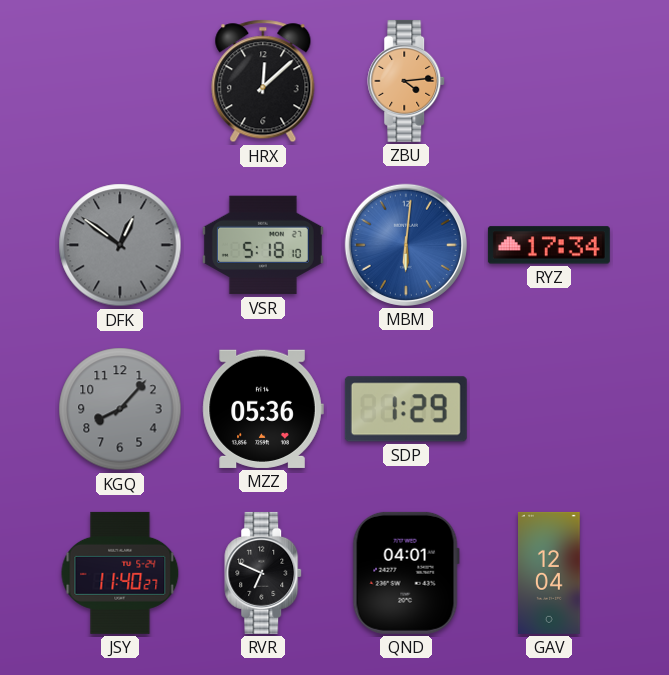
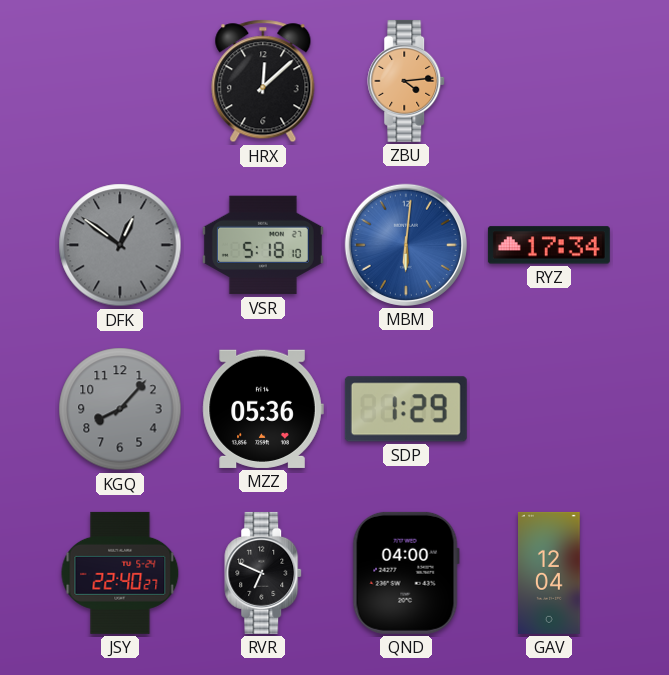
JSY: 11:40 -> 22:40 (120, 573)
QND: 04:01 -> 04:00 (406, 573)
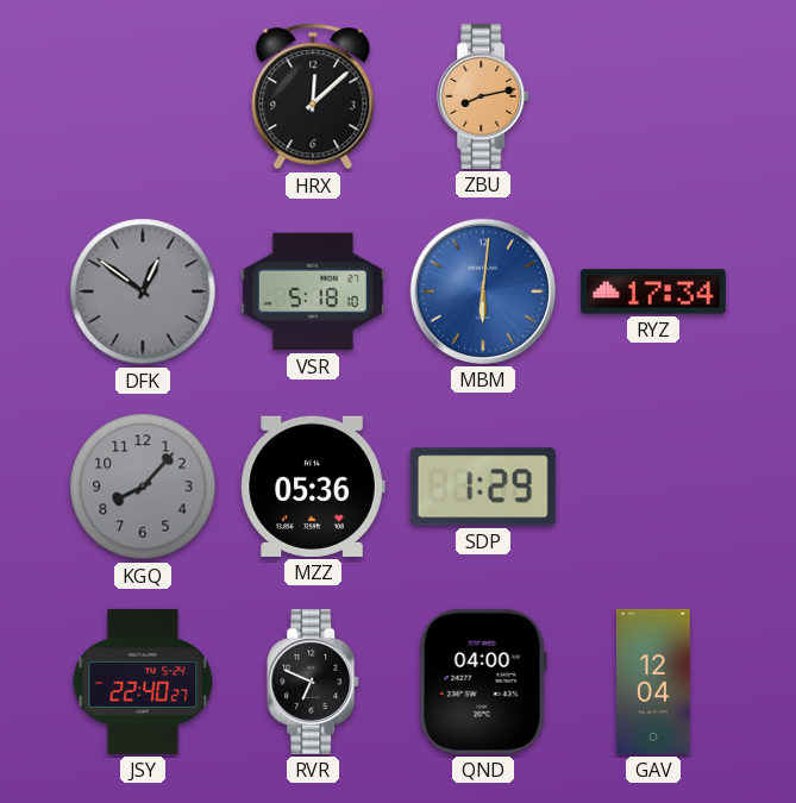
ZBU: 4:14 -> 8:13 (484, 96)
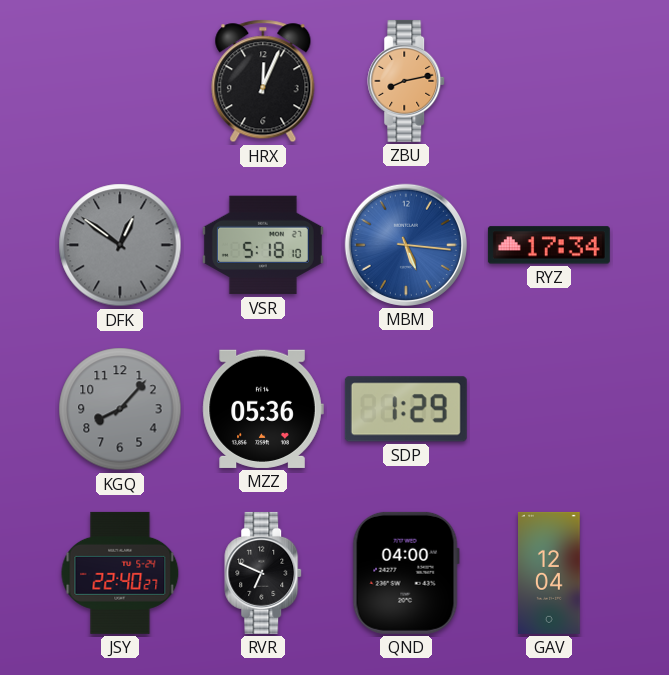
HRX: 12:08 -> 12:04 (263, 81)
MBM: 6:01 -> 5:16 (406, 245)
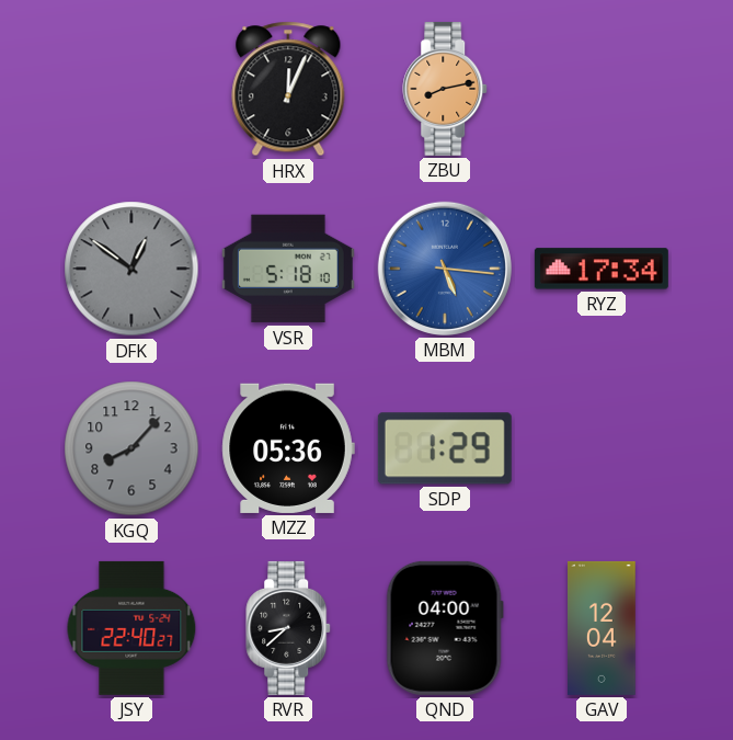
RVR: 6:49 -> 8:38 (289, 628)
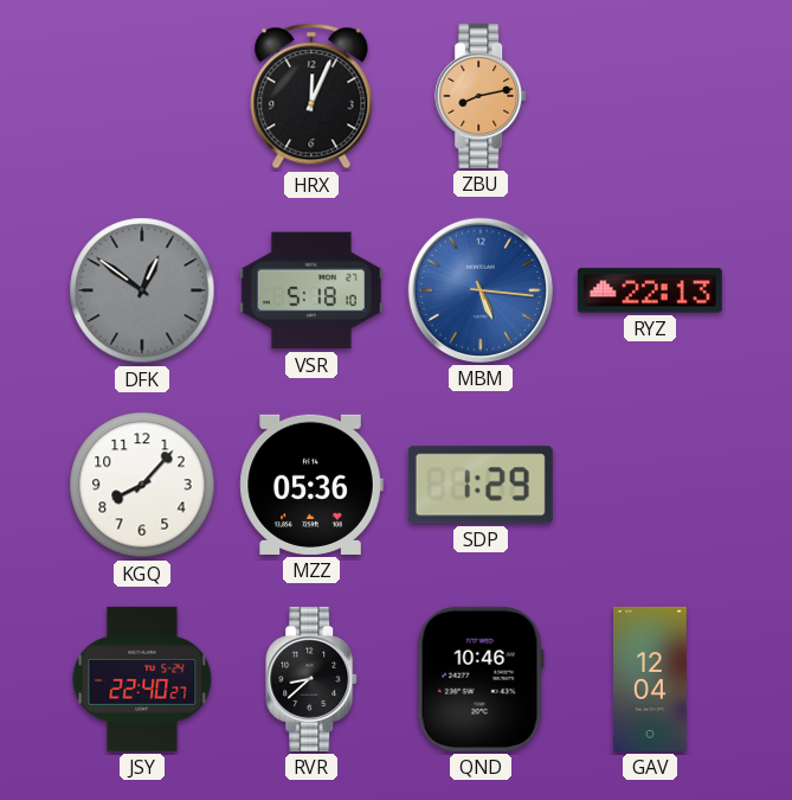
RYZ: 17:34 -> 22:13 (650, 290)
KGQ dial: grey -> white (142, 485)
QND: 04:00 -> 10:46 (481, 679)
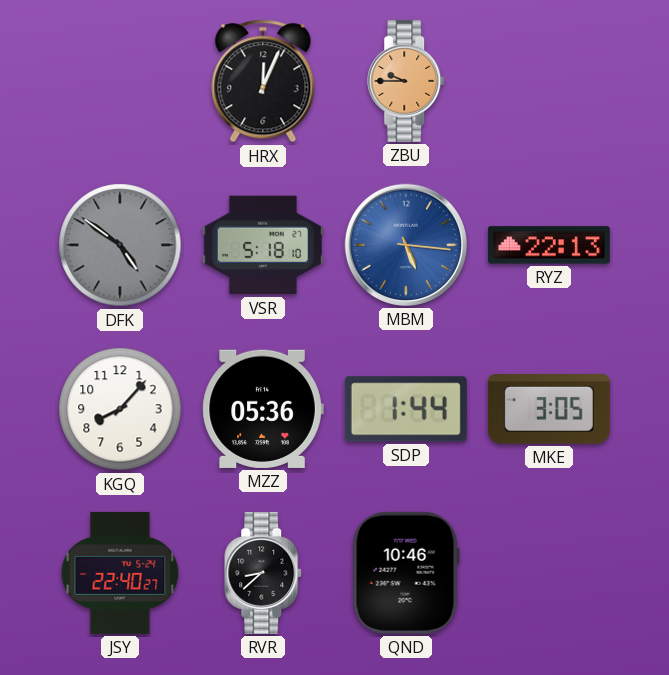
ZBU: 8:13 -> 9:45 (407, 81)
DFK: 12:51 -> 4:51 (120, 245)
SDP: 1:29 -> 1:44 (406, 409)
MKE: none -> 3:05 (549, 409)
GAV: 12:04 -> none (651, 679)
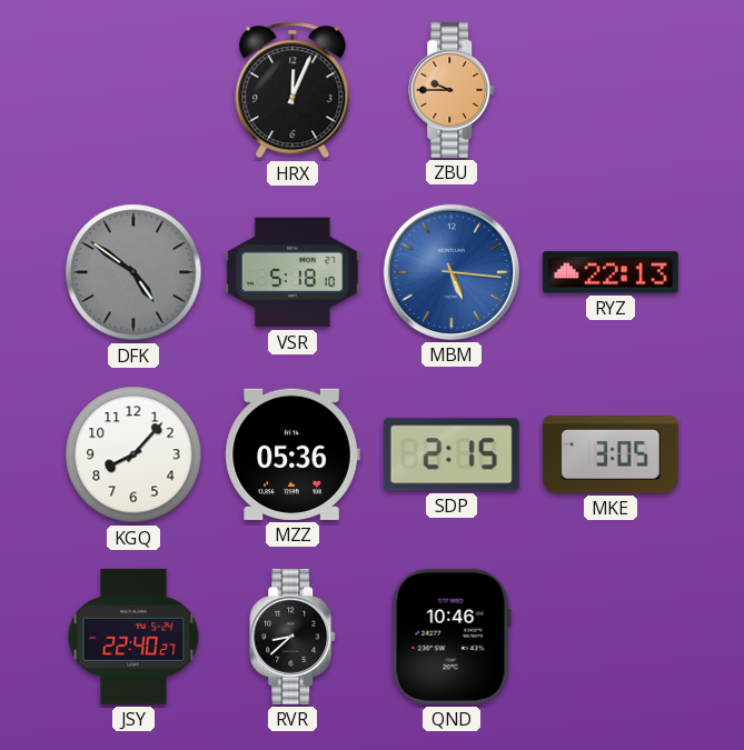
SDP: 1:44 -> 2:15 (452, 454)
